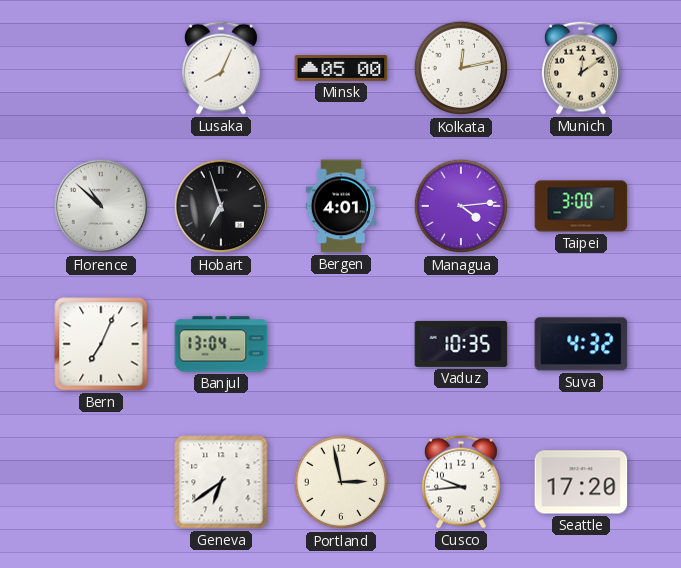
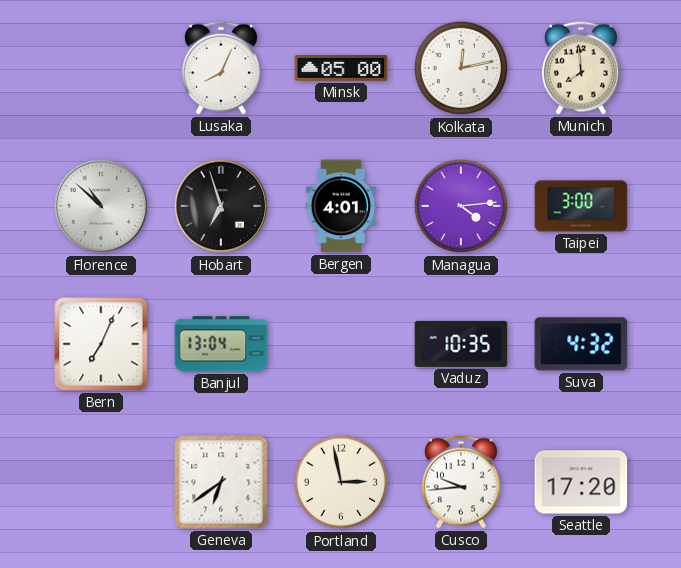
Munich: 12:09 -> 7:59 (581, 68)
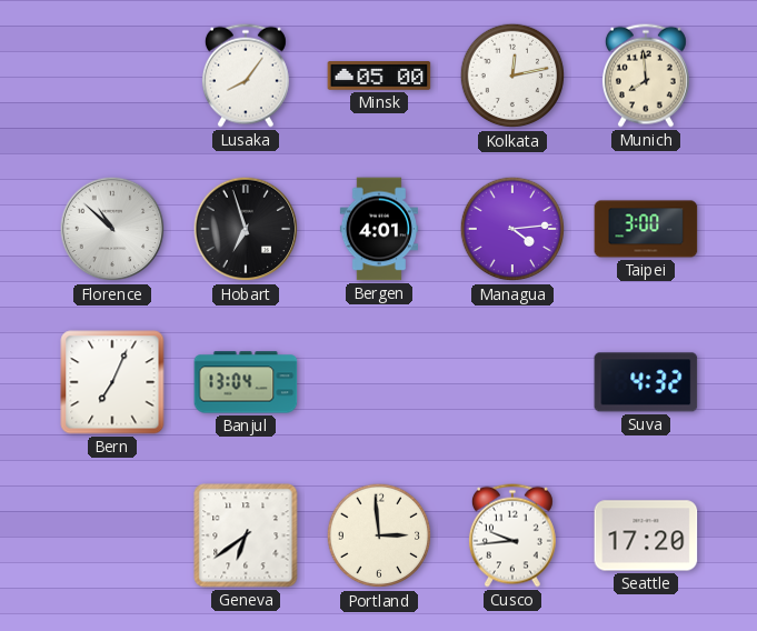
Lusaka: 8:04 -> 8:06 (246, 76)
Vaduz: 10:35 -> none (461, 344)
Portland: 2:58 -> 2:59 (379, 535)
